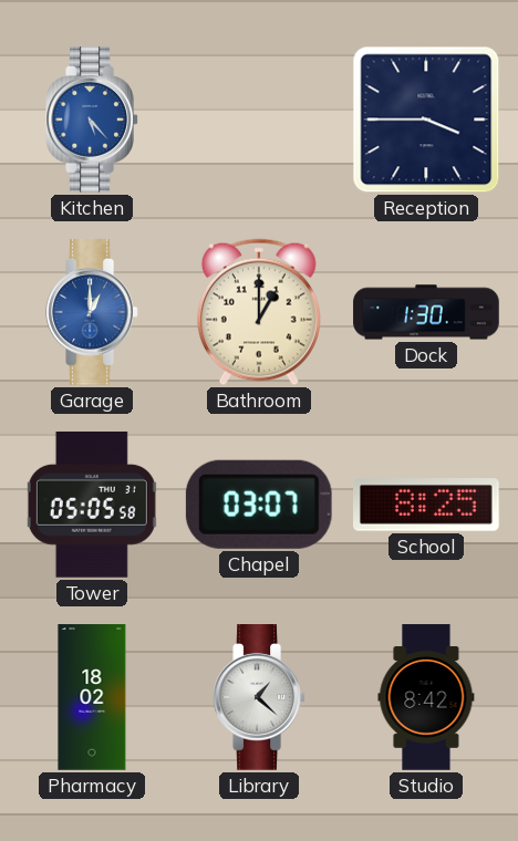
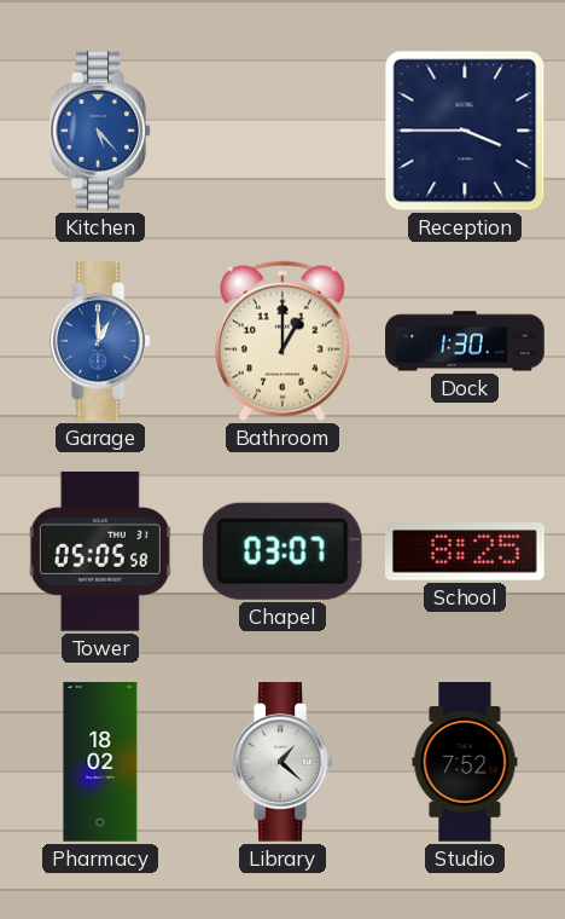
Studio: 8:42 -> 7:52 (465, 762)
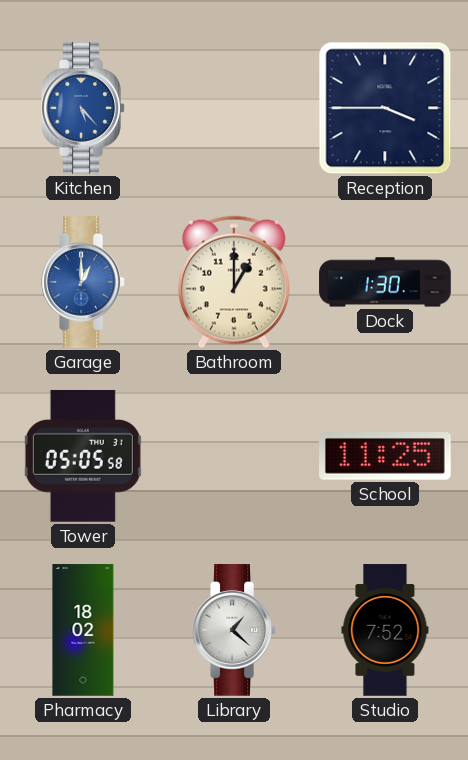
Chapel: 03:07 -> none (282, 551)
School: 8:25 -> 11:25 (386, 456)
